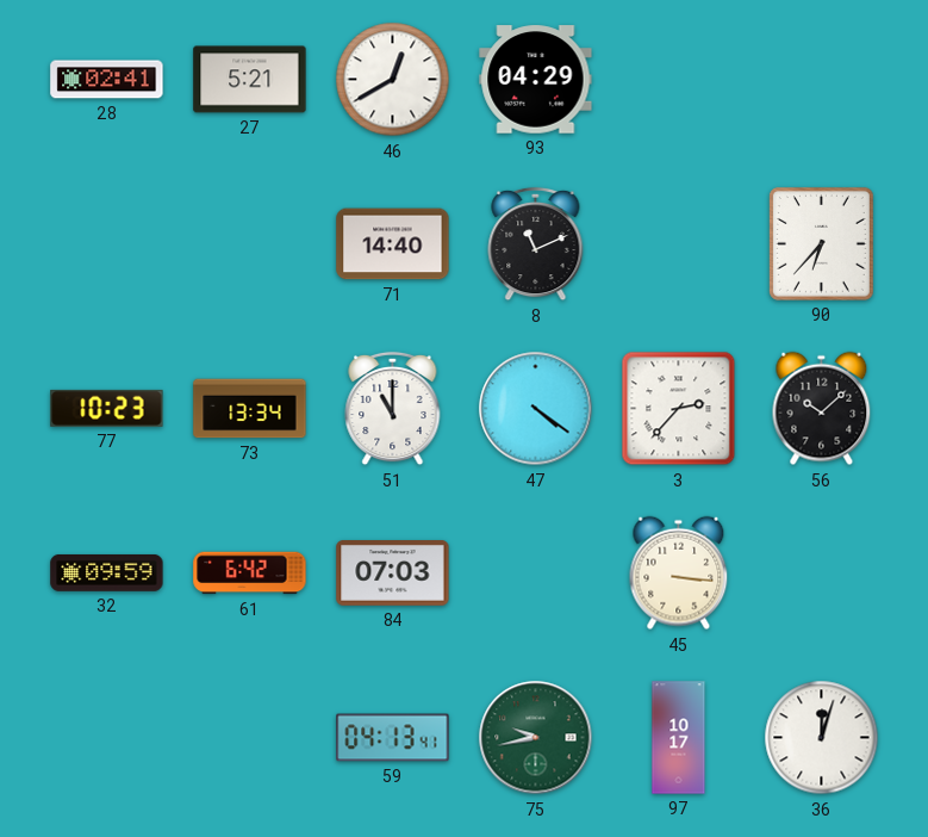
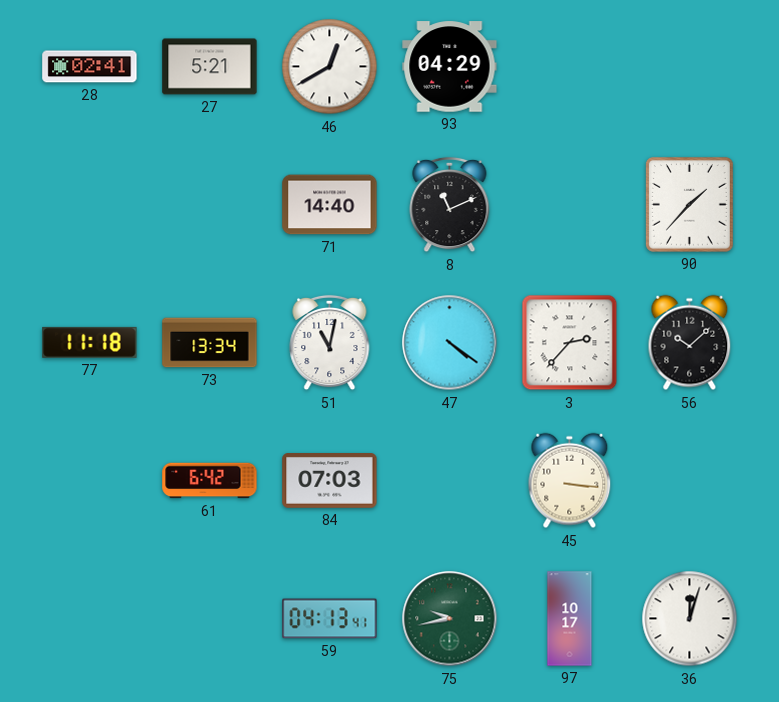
90: 6:37 -> 1:37 (689, 204)
77: 10:23 -> 11:18 (90, 342)
51: 11:00 -> 11:02 (330, 343)
32: 09:59 -> none (107, 573)
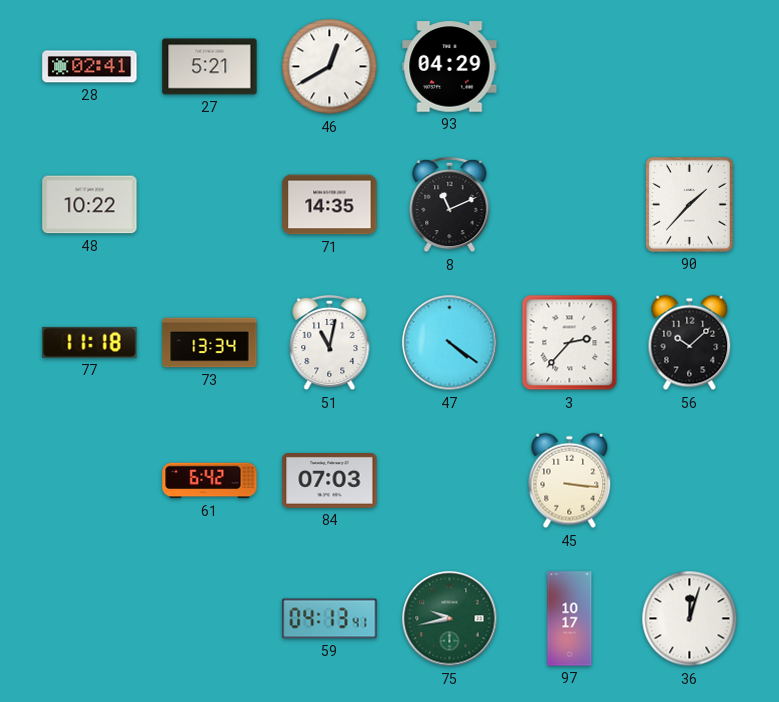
48: none -> 10:22 (90, 205)
71: 14:40 -> 14:35 (330, 205)
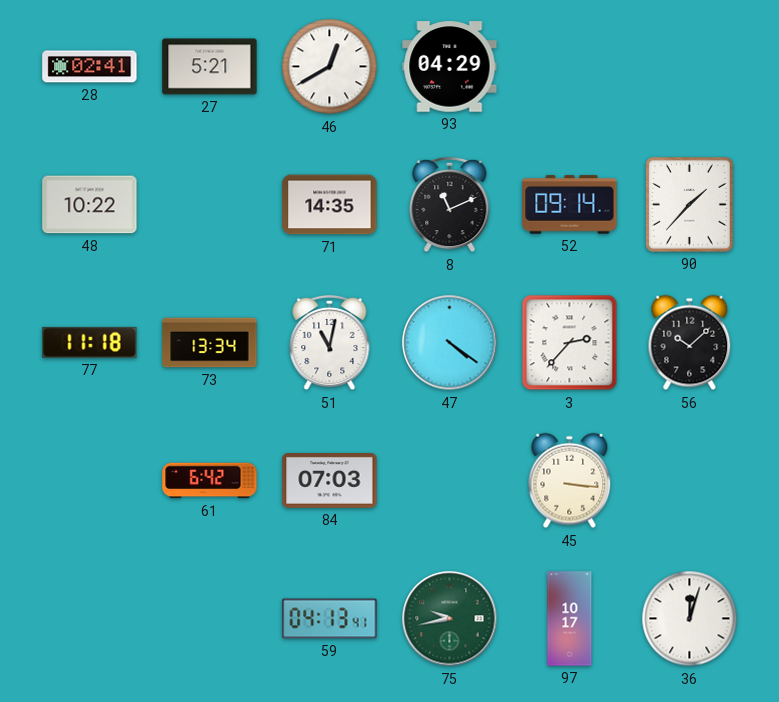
52: none -> 09:14 (570, 205)
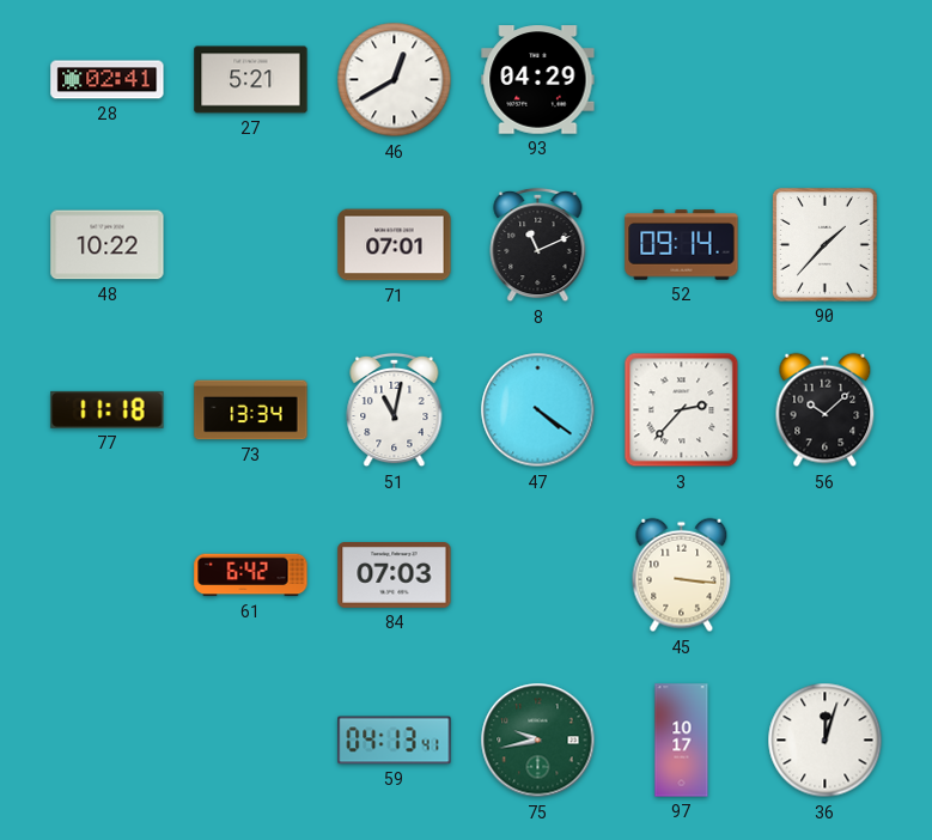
71: 14:35 -> 07:01 (395, 245)
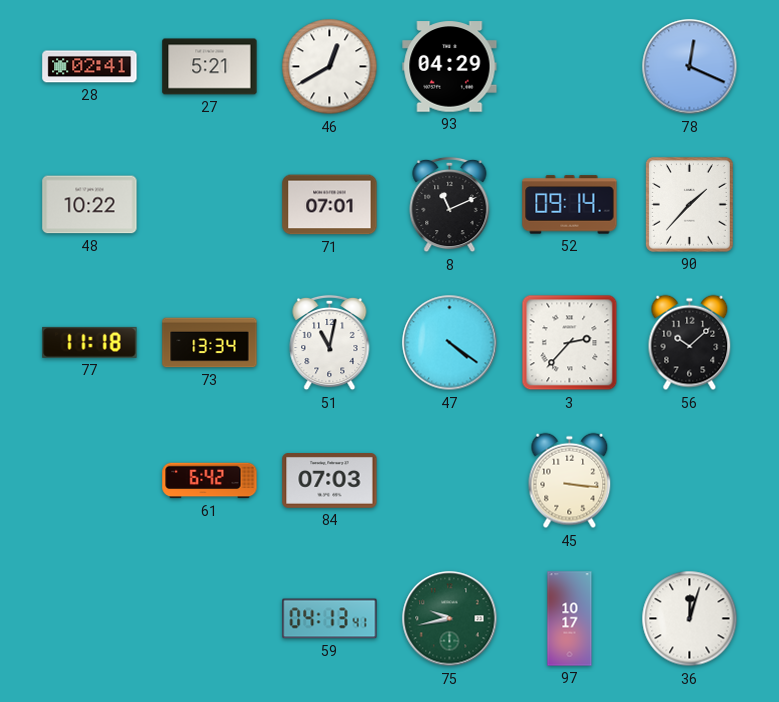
78: none -> 12:19 (690, 67)
